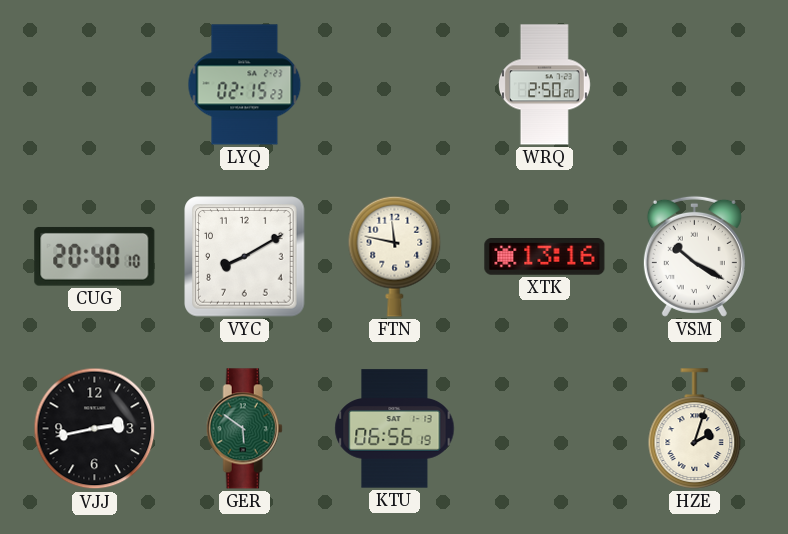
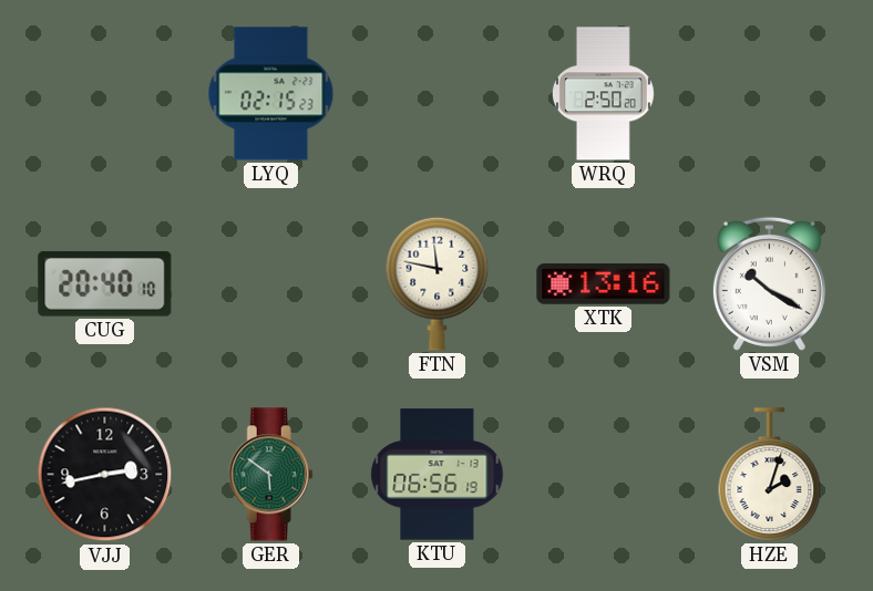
VYC: 8:10 -> none (245, 257)
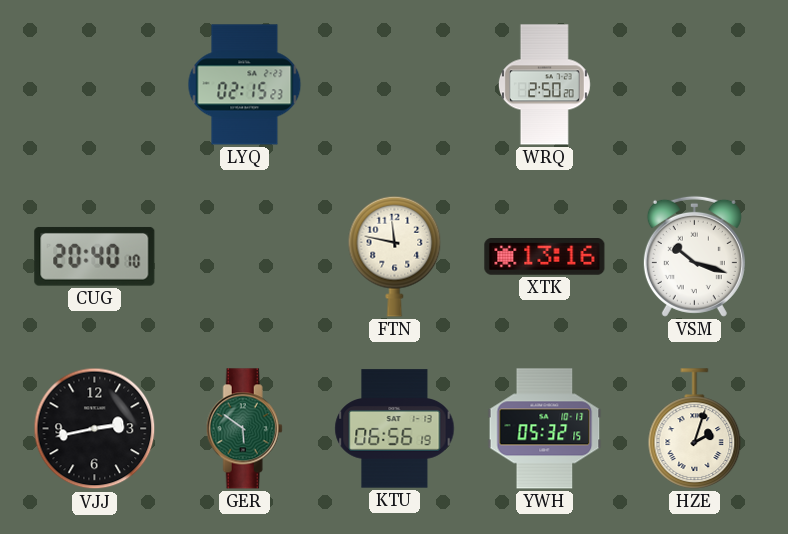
VSM: 10:20 -> 10:18 (694, 256)
YWH: none -> 05:32 (545, 429)
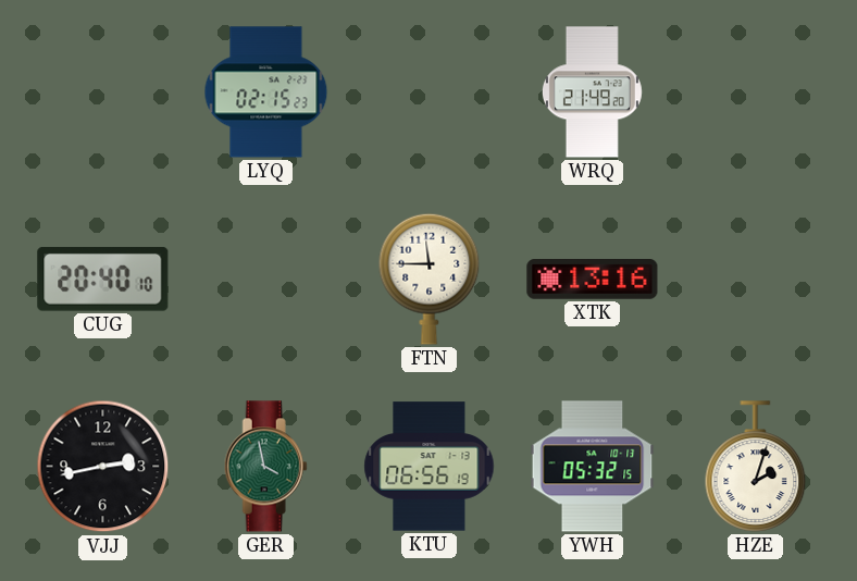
WRQ: 2:50 -> 21:49 (592, 92)
FTN: 11:47 -> 11:45 (430, 279)
VSM: 10:18 -> none (694, 256)
GER: 5:51 -> 3:58 (265, 467)
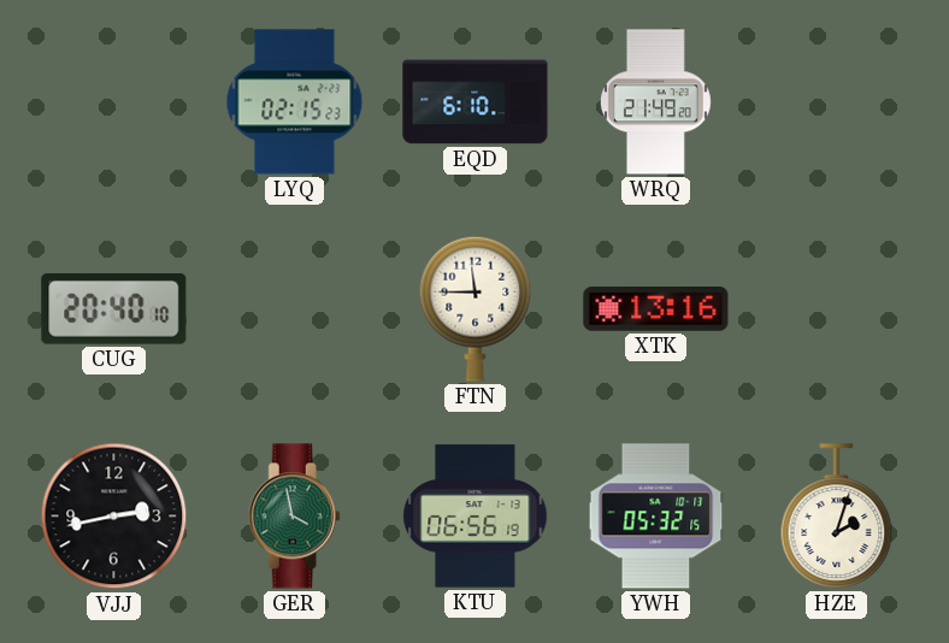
EQD: none -> 6:10 (476, 102)
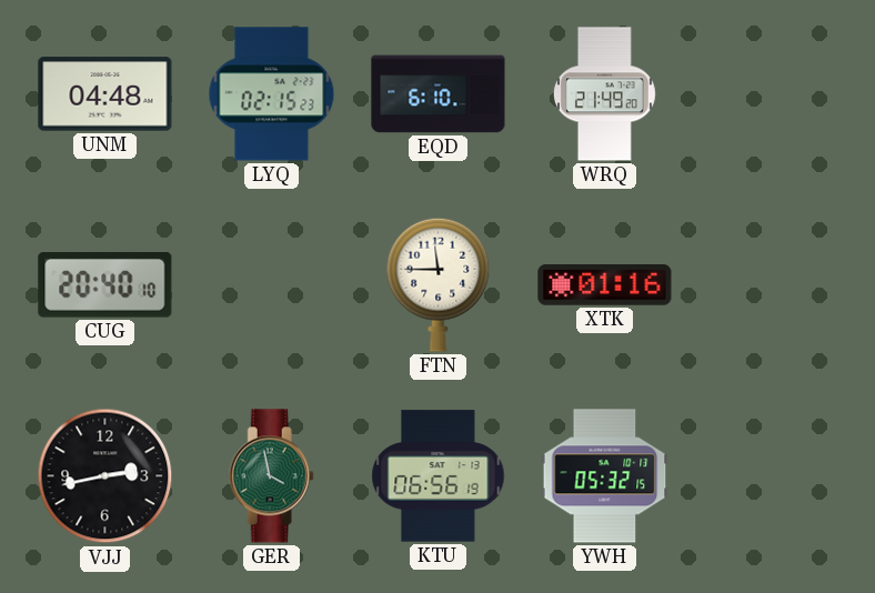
UNM: none -> 04:48 (105, 94)
XTK: 13:16 -> 01:16 (605, 285)
HZE: 2:03 -> none (837, 517)
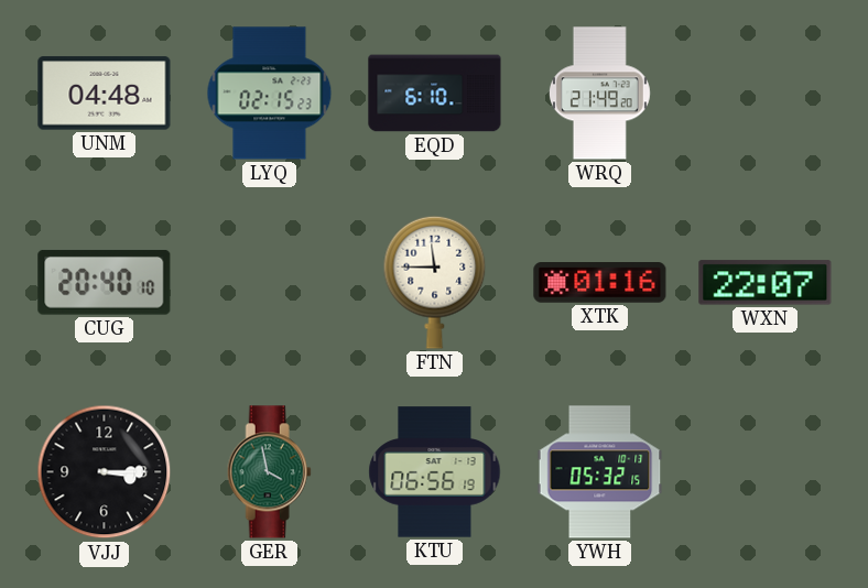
WXN: none -> 22:07 (766, 283)
VJJ: 2:43 -> 3:15 (105, 472)
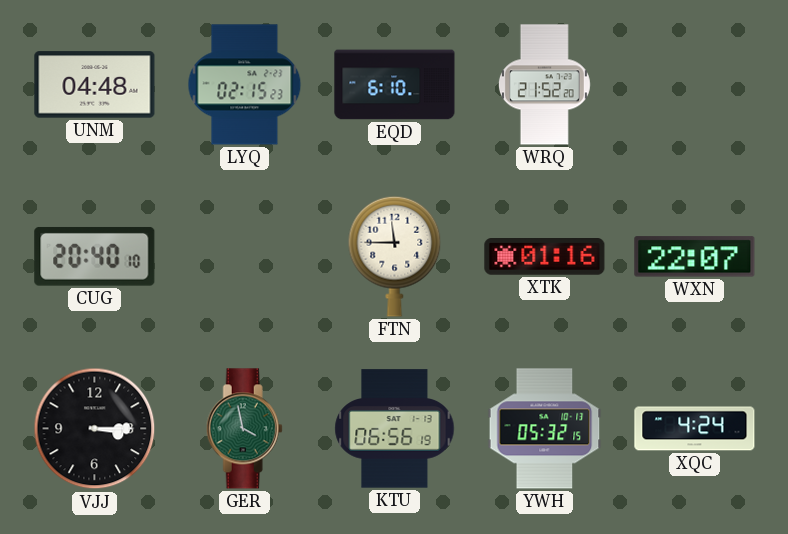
WRQ: 21:49 -> 21:52 (544, 85)
XQC: none -> 4:24 (695, 429)
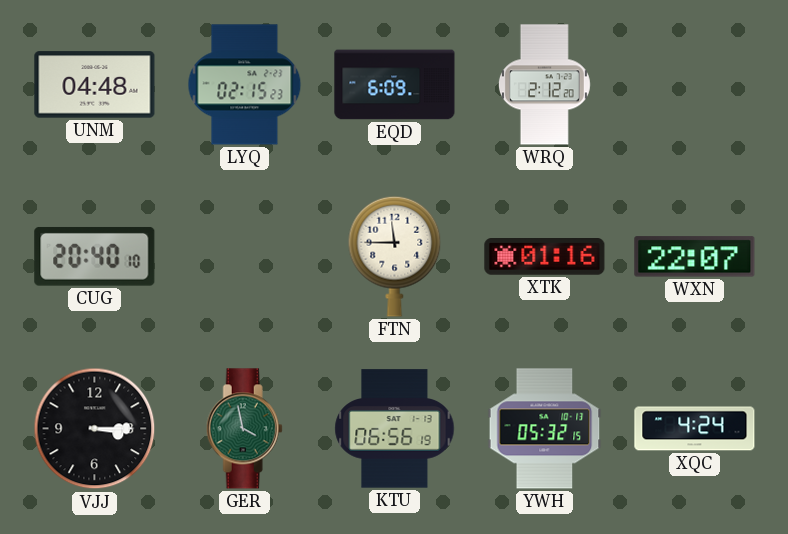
EQD: 6:10 -> 6:09 (395, 85)
WRQ: 21:52 -> 2:12 (544, 85)
